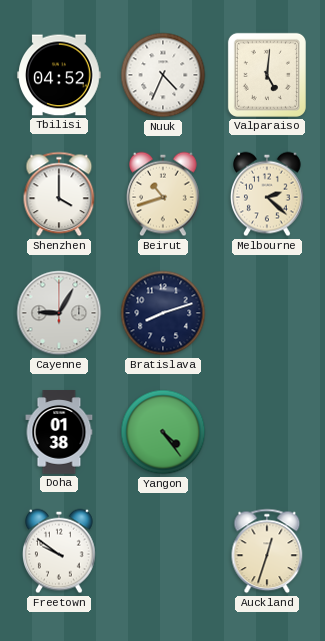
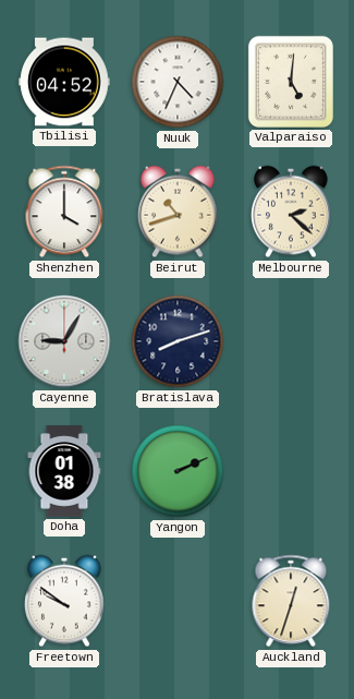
Yangon: 4:24 -> 2:11 (178, 471)
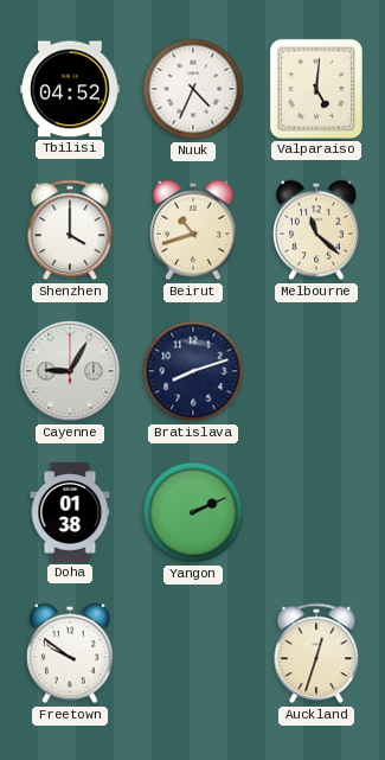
Melbourne: 2:22 -> 11:22 (317, 230)
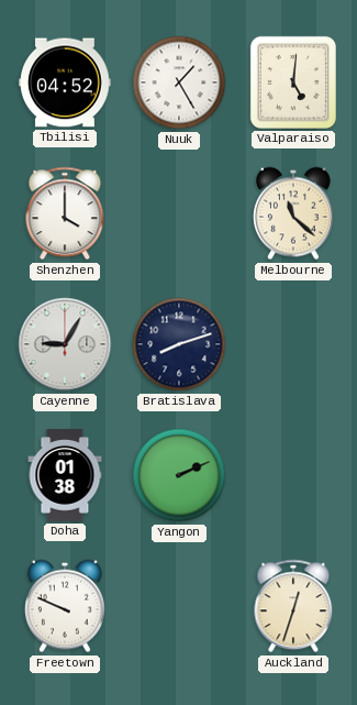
Nuuk: 4:34 -> 1:25 (179, 82)
Beirut: 10:42 -> none (194, 230)
Freetown: 9:51 -> 9:49 (66, 606)
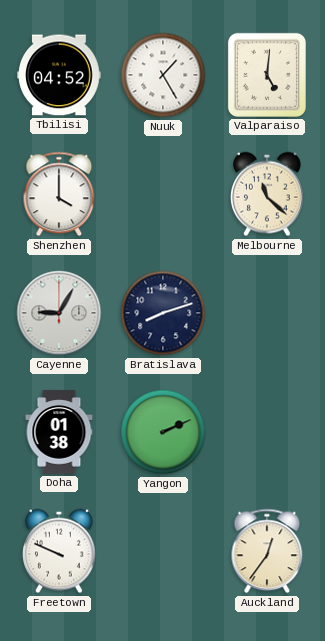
Auckland: 12:33 -> 12:36 (267, 551)
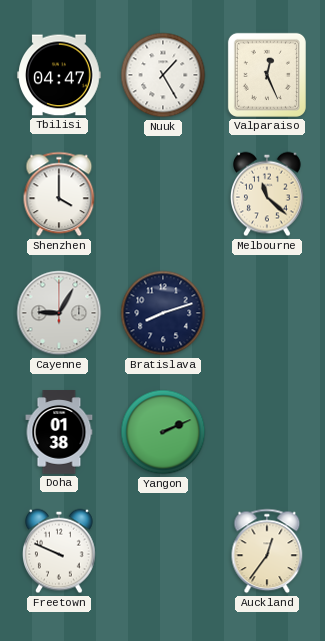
Tbilisi: 04:52 -> 04:47 (59, 75)
Valparaiso: 5:01 -> 12:26 (267, 75)
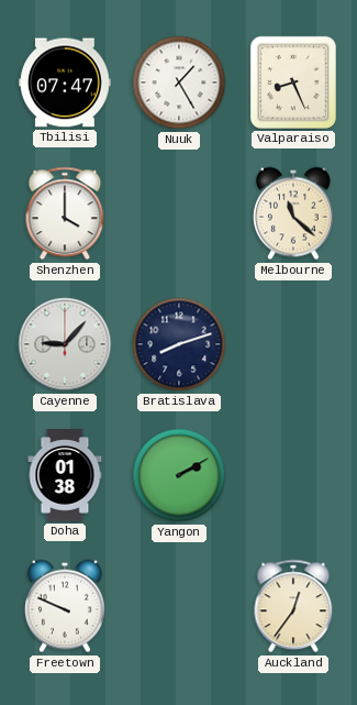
Tbilisi: 04:47 -> 07:47 (65, 82)
Valparaiso: 12:26 -> 8:26 (293, 82)
Cayenne: 9:05 -> 9:07 (65, 344)
Yangon: 2:11 -> 2:10 (179, 475)
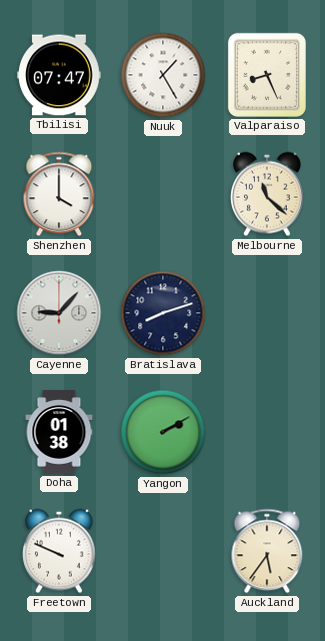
Auckland: 12:36 -> 5:36 (267, 551)
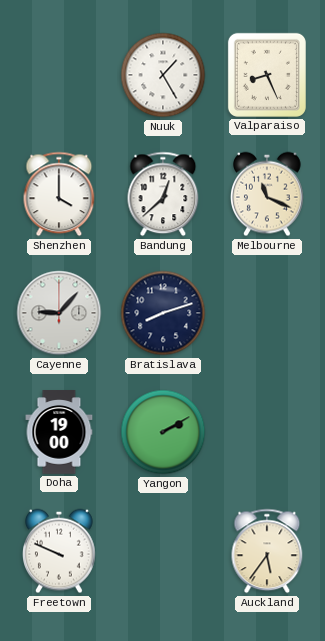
Tbilisi: 07:47 -> none (59, 75)
Bandung: none -> 12:38 (163, 194)
Melbourne: 11:22 -> 11:19 (268, 194)
Doha: 01:38 -> 19:00 (59, 432)
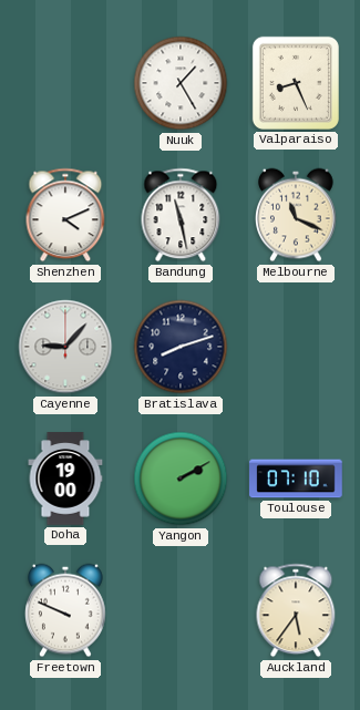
Shenzhen: 4:00 -> 4:11 (65, 215)
Bandung: 12:38 -> 11:28 (181, 215)
Toulouse: none -> 07:10 (296, 479)
